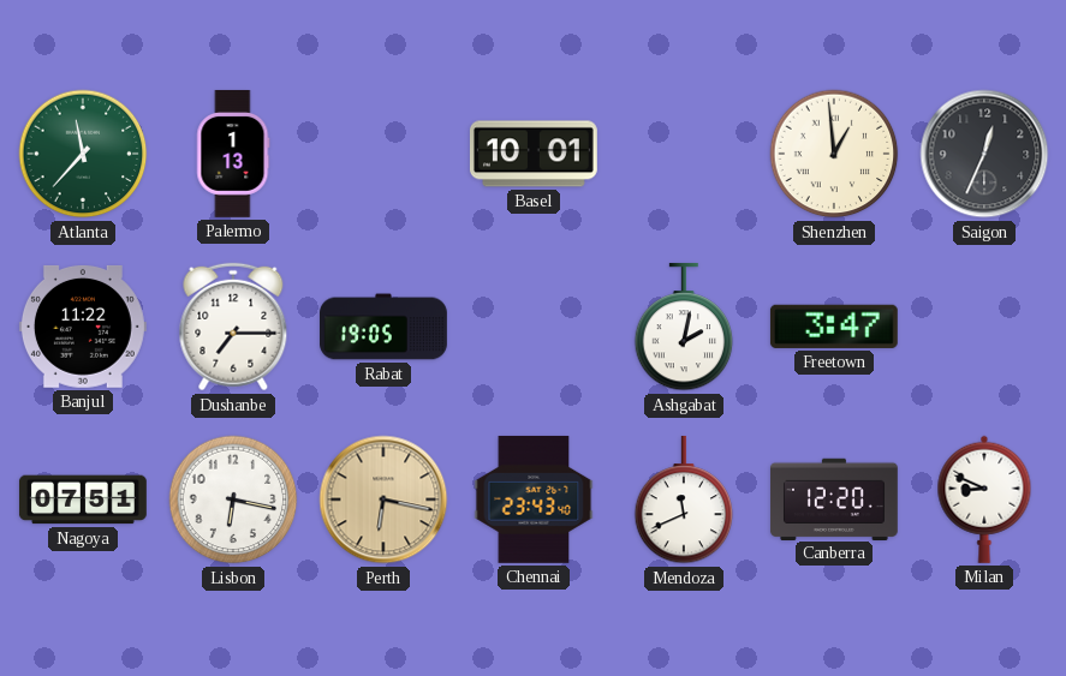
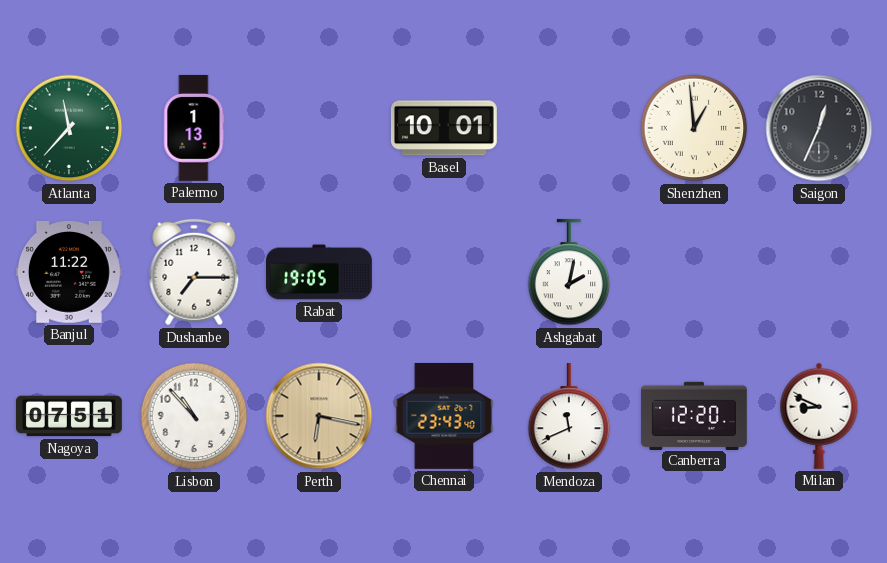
Freetown: 3:47 -> none (834, 327)
Lisbon: 6:17 -> 10:53 (194, 416)
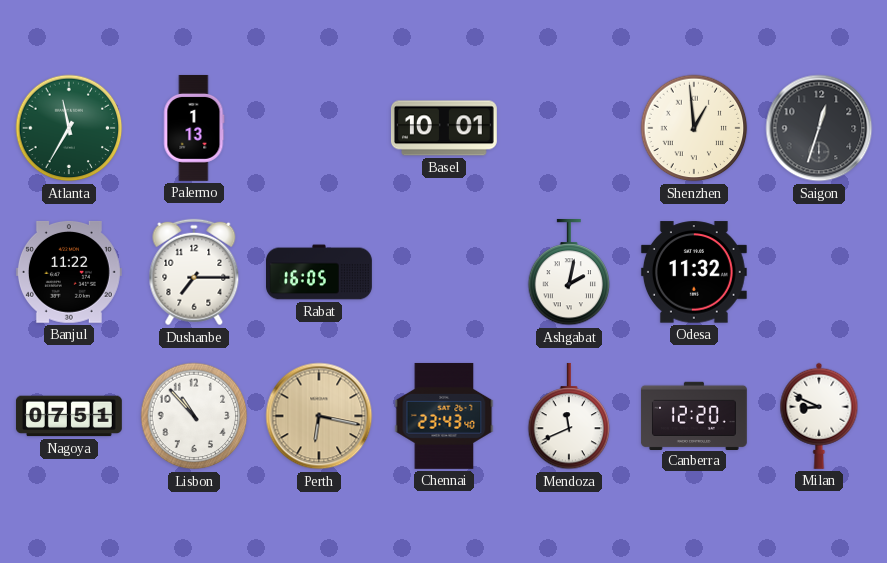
Atlanta: 11:37 -> 11:35 (69, 128)
Saigon: 12:34 -> 12:33 (819, 128)
Rabat: 19:05 -> 16:05 (320, 272)
Odesa: none -> 11:32 (694, 272)
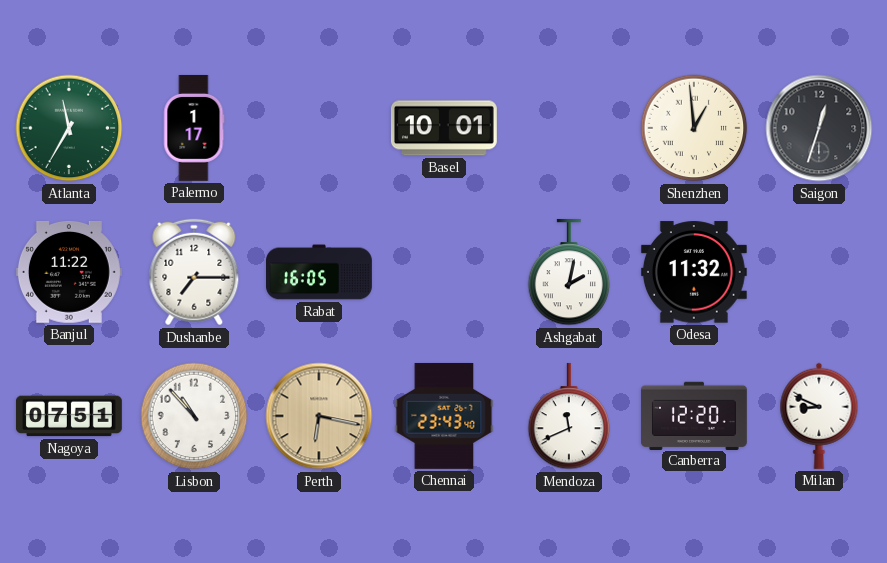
Palermo: 1:13 -> 1:17 (194, 128)
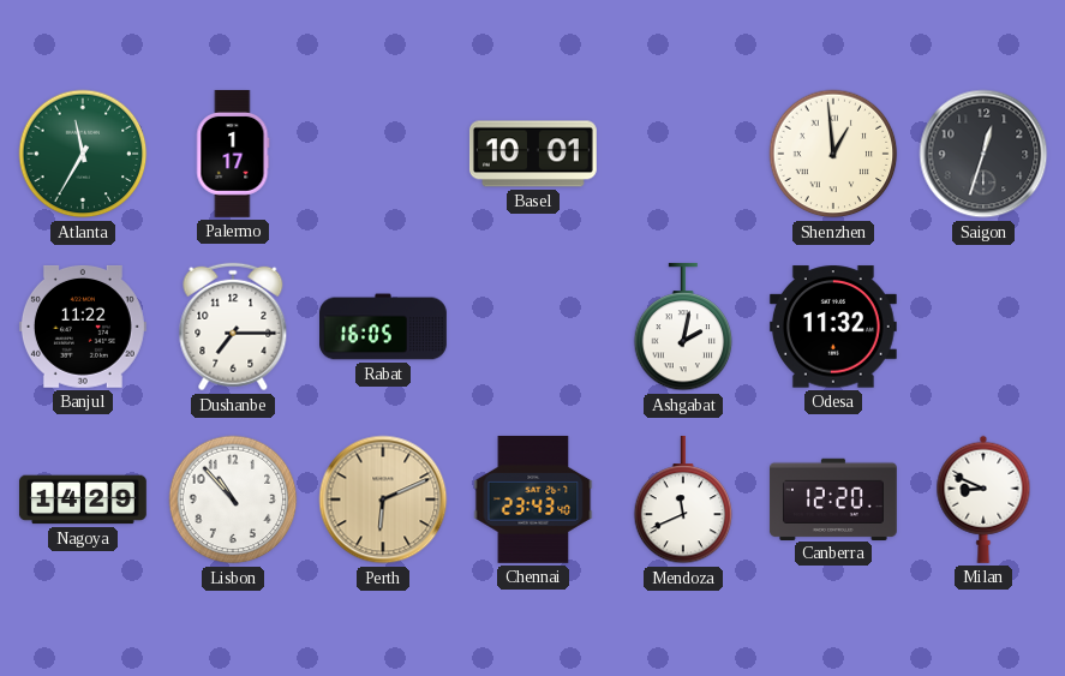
Nagoya: 07:51 -> 14:29 (83, 499)
Perth: 6:17 -> 6:11 (383, 499)
